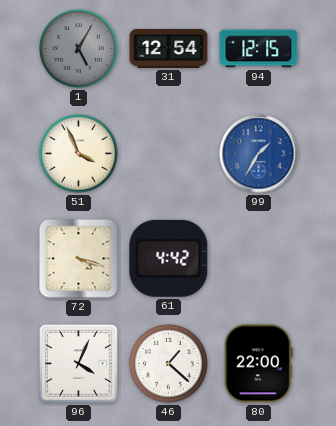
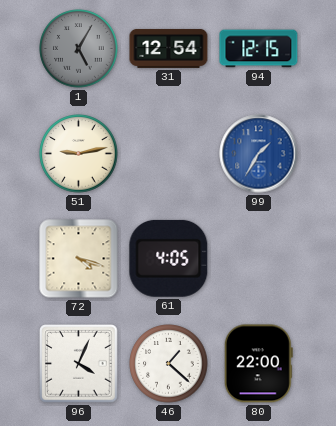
51: 3:56 -> 9:13 (79, 154)
61: 4:42 -> 4:05 (169, 258)
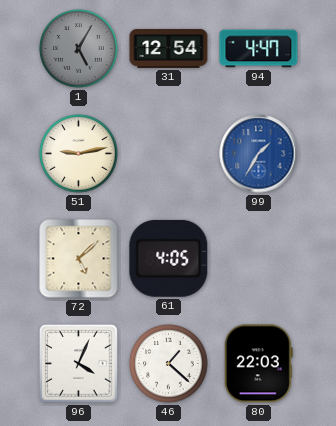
94: 12:15 -> 4:47 (259, 49)
72: 4:18 -> 5:08 (79, 259)
80: 22:00 -> 22:03 (258, 364)
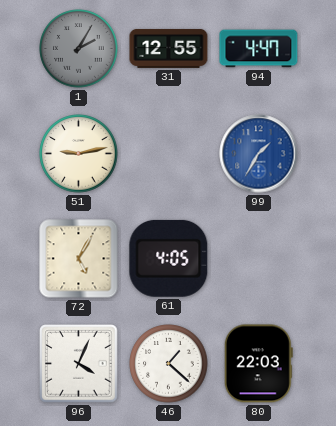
1: 5:05 -> 2:05 (79, 49)
31: 12:54 -> 12:55 (169, 48)
72: 5:08 -> 5:05 (79, 259)
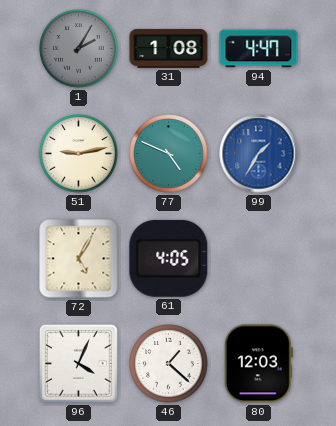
31: 12:55 -> 1:08 (169, 48)
77: none -> 4:49 (169, 154)
80: 22:03 -> 12:03 (258, 364)
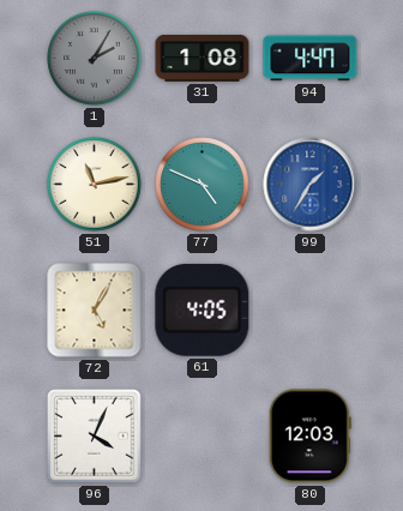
51: 9:13 -> 11:13 (95, 185)
46: 1:22 -> none (169, 364)
